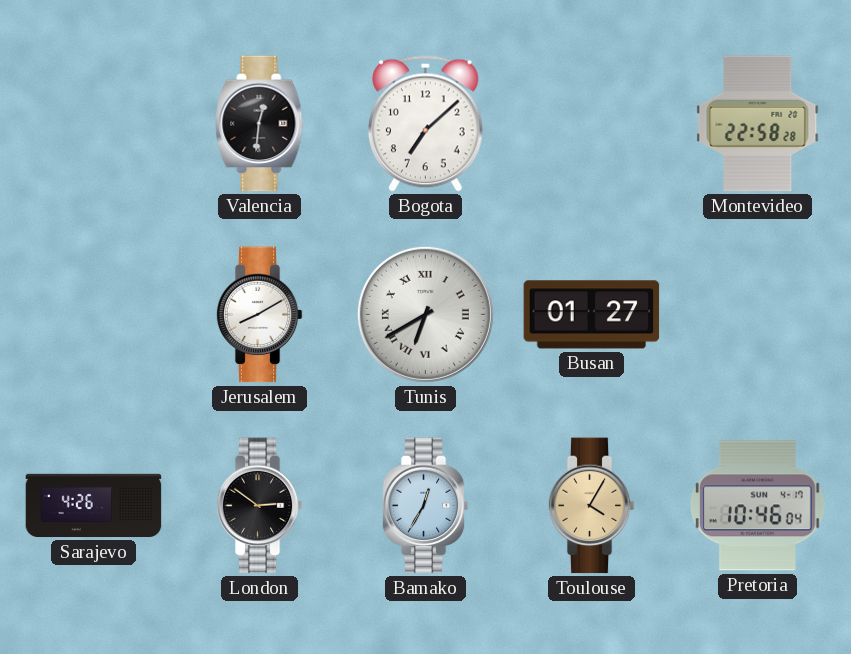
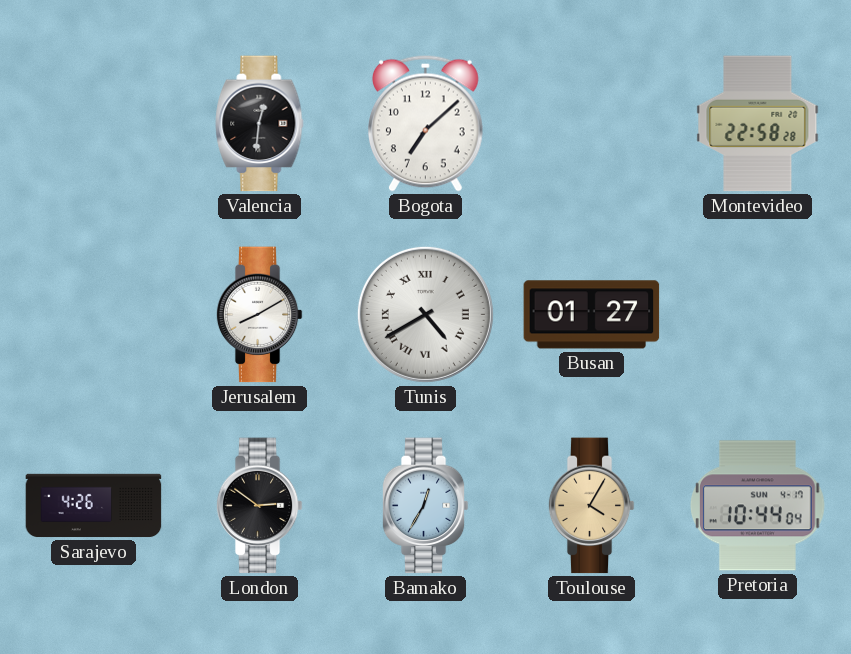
Tunis: 6:40 -> 4:40 (425, 314)
Pretoria: 10:46 -> 10:44 (757, 506)
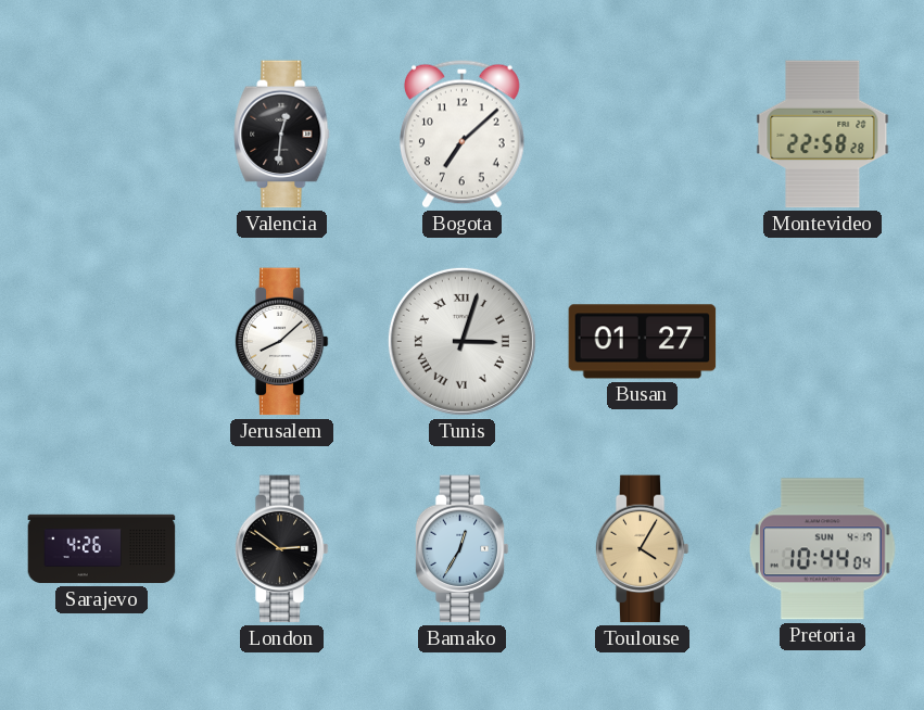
Jerusalem: 8:10 -> 8:08 (281, 342)
Tunis: 4:40 -> 3:03 (461, 341)
